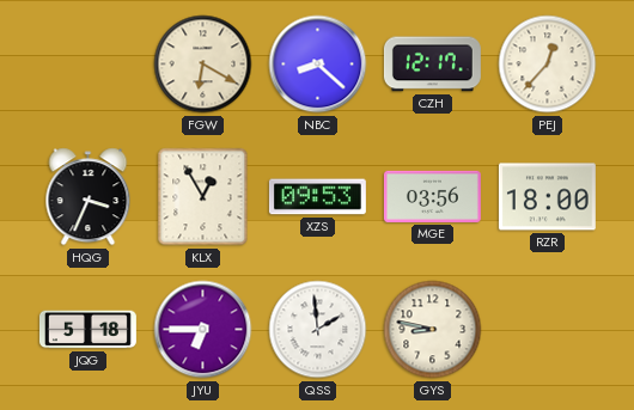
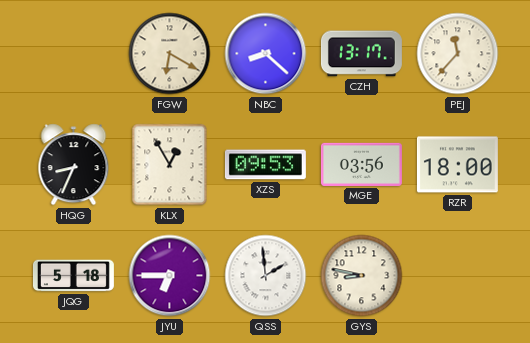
CZH: 12:17 -> 13:17 (361, 54)
PEJ: 12:37 -> 11:37 (458, 54)
HQG: 3:34 -> 8:34 (74, 165)
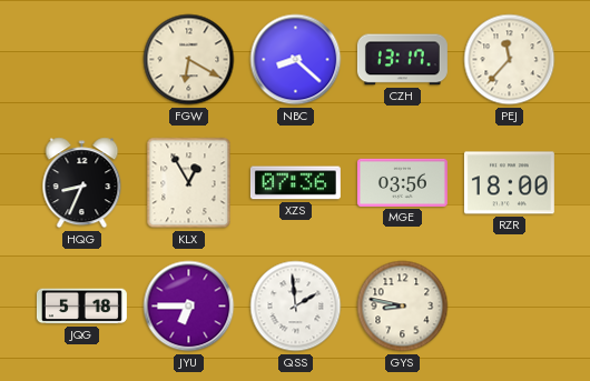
XZS: 09:53 -> 07:36 (295, 183)
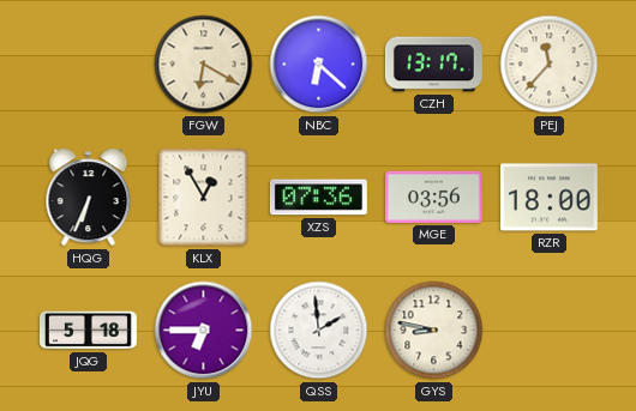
NBC: 8:22 -> 6:22 (319, 65)
HQG: 8:34 -> 6:34 (89, 198)
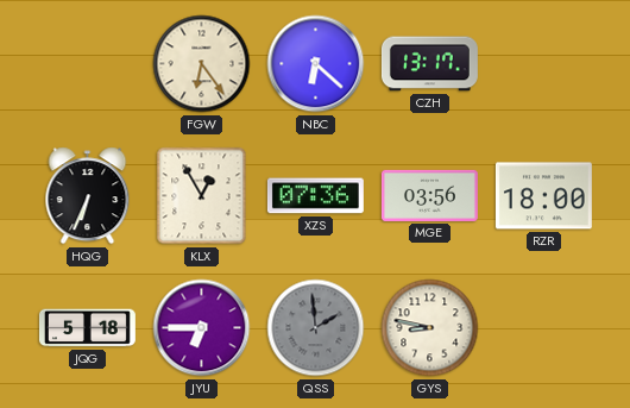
FGW: 6:20 -> 6:24 (202, 64)
PEJ: 11:37 -> none (550, 65)
QSS dial: white -> grey (316, 328)
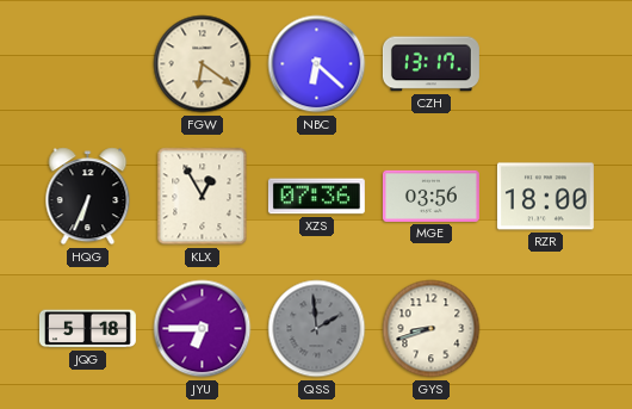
FGW: 6:24 -> 6:21 (203, 64)
GYS: 8:47 -> 8:42 (432, 329)
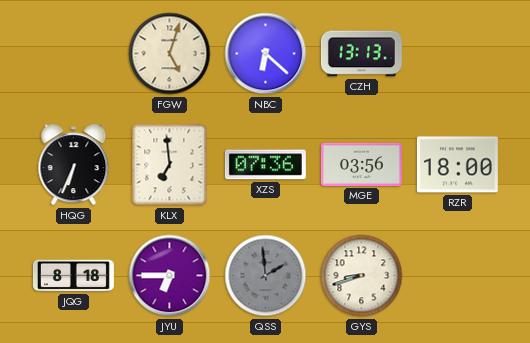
FGW: 6:21 -> 5:03 (170, 54)
CZH: 13:17 -> 13:13 (361, 54)
KLX: 12:55 -> 6:59 (170, 165)
JQG: 5:18 -> 8:18 (73, 276)
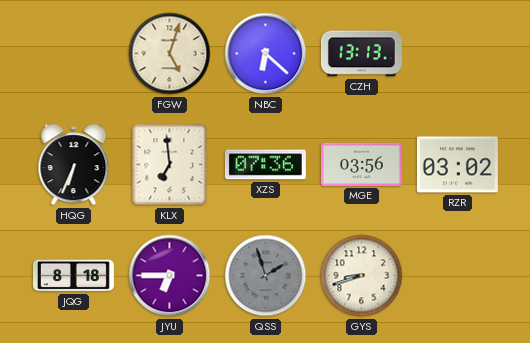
RZR: 18:00 -> 03:02 (457, 165)
QSS: 1:59 -> 1:57 (266, 276)
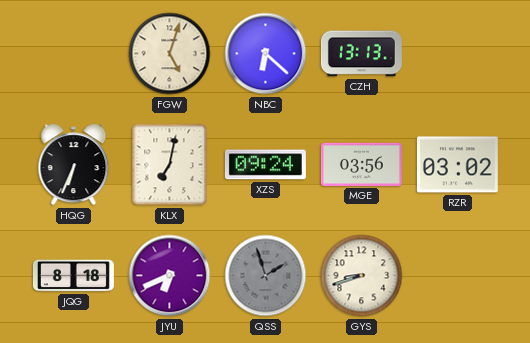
KLX: 6:59 -> 7:02 (170, 165)
XZS: 07:36 -> 09:24 (265, 165)
JYU: 6:45 -> 6:41 (170, 276)
